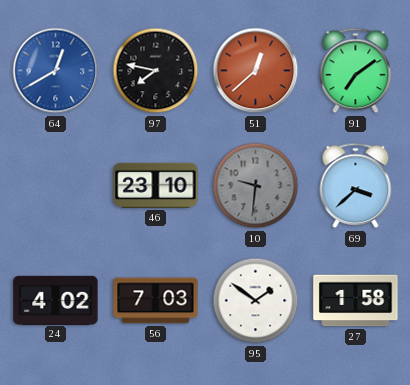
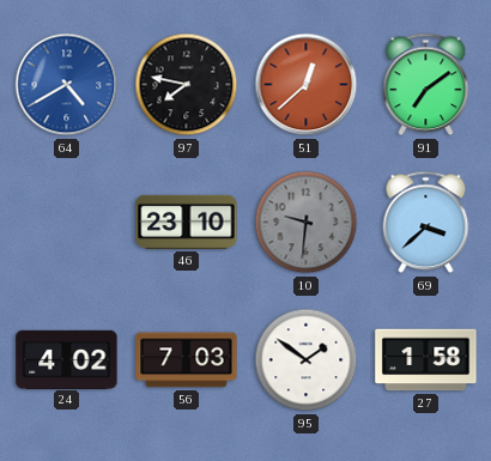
64: 12:40 -> 4:40 (67, 85)
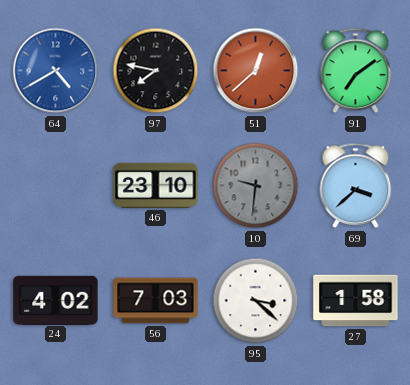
95: 1:51 -> 3:22 (256, 301)
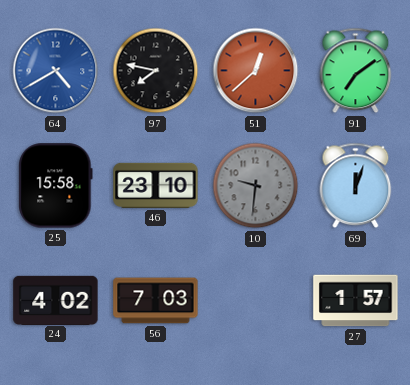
25: none -> 15:58 (56, 186)
69: 3:38 -> 12:03 (356, 186)
95: 3:22 -> none (256, 301)
27: 1:58 -> 1:57 (356, 301)
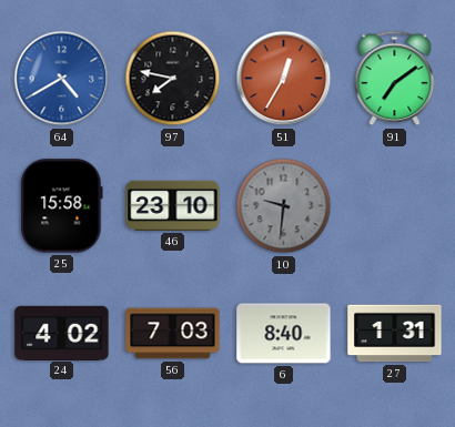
51: 12:38 -> 12:35 (284, 79)
69: 12:03 -> none (356, 186)
6: none -> 8:40 (284, 334)
27: 1:57 -> 1:31 (395, 334)
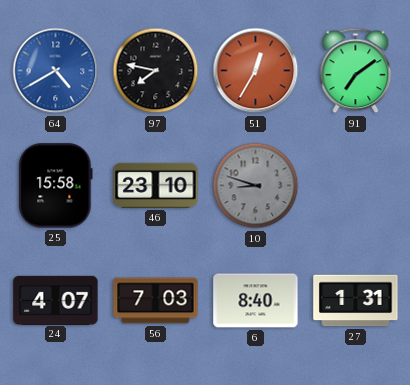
10: 9:31 -> 8:48 (256, 186)
24: 4:02 -> 4:07 (56, 300)
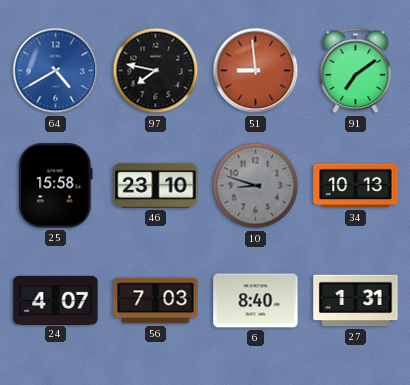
51: 12:35 -> 8:59 (256, 71)
34: none -> 10:13 (356, 186)
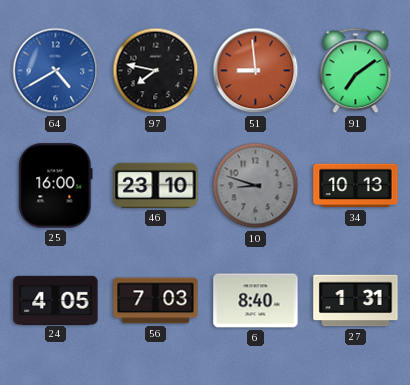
25: 15:58 -> 16:00 (56, 186)
24: 4:07 -> 4:05 (56, 300)
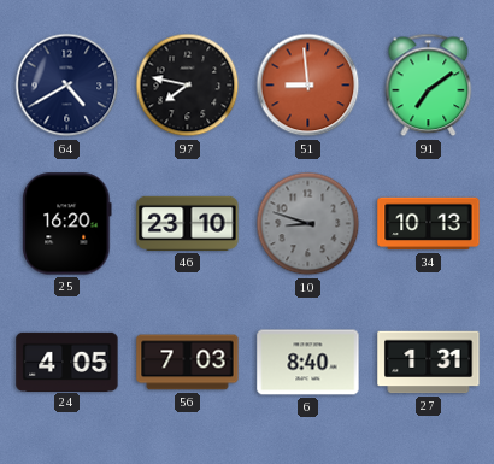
64 dial: blue -> navy (67, 86)
25: 16:00 -> 16:20 (67, 224)
